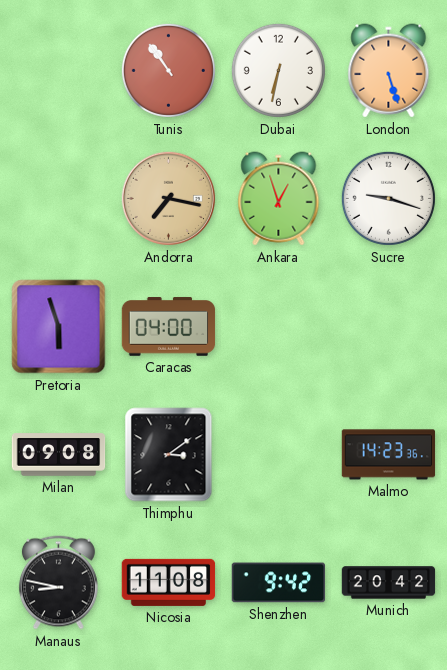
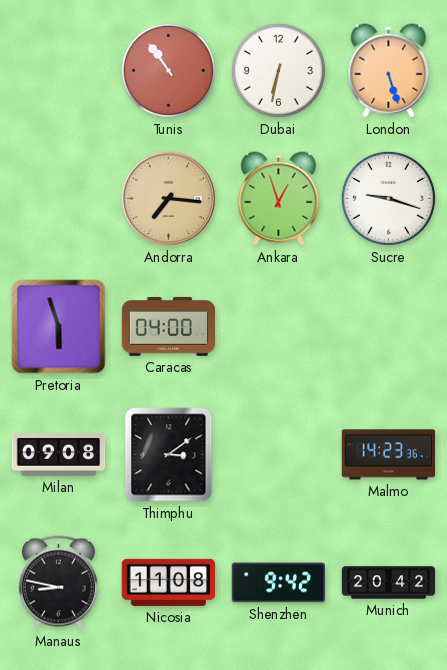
Andorra: 7:17 -> 7:16 (168, 198)
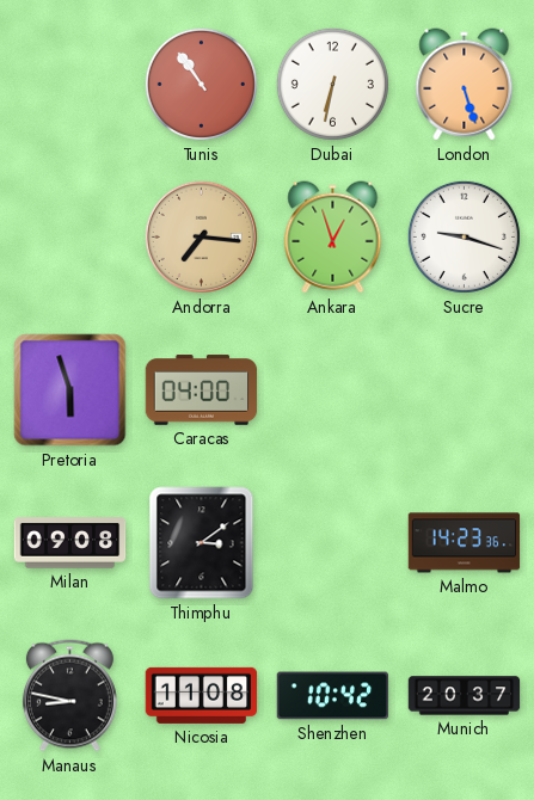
Shenzhen: 9:42 -> 10:42 (333, 696)
Munich: 20:42 -> 20:37 (465, 696)
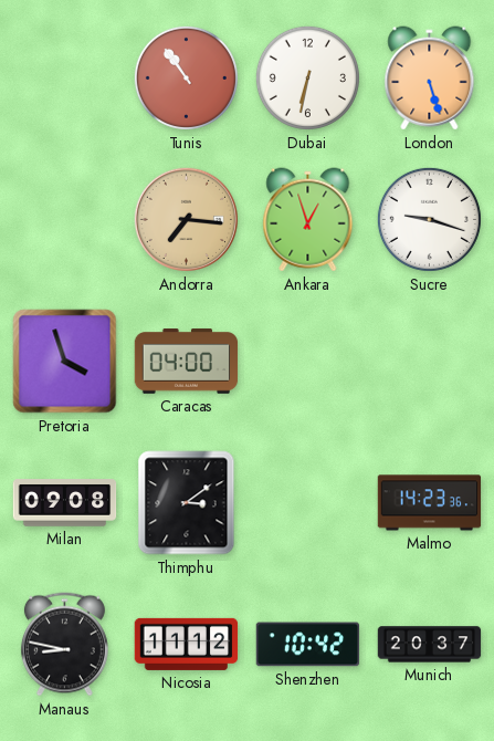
Pretoria: 5:57 -> 3:57 (65, 362)
Nicosia: 11:08 -> 11:12 (187, 644)
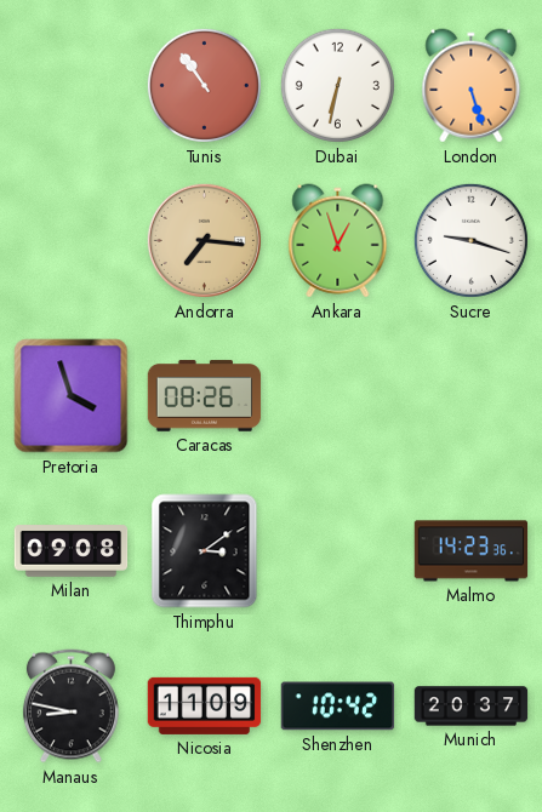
Caracas: 04:00 -> 08:26 (205, 396)
Nicosia: 11:12 -> 11:09 (205, 705)
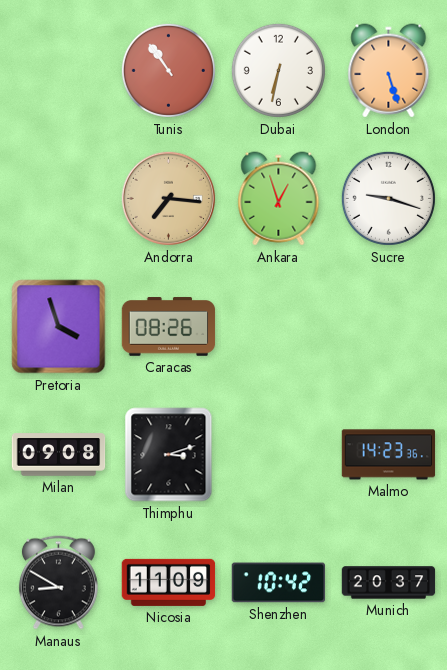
Thimphu: 3:09 -> 3:12 (169, 455)
Manaus: 8:47 -> 8:50 (58, 583)
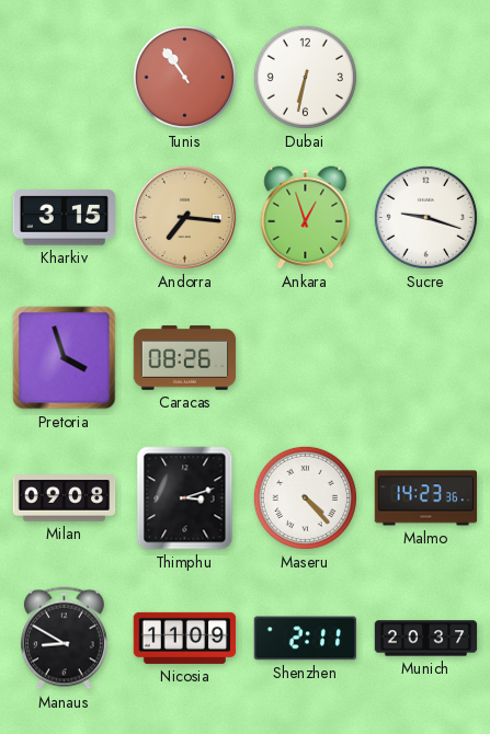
London: 5:27 -> none (389, 71)
Kharkiv: none -> 3:15 (65, 218)
Maseru: none -> 4:23 (305, 497)
Shenzhen: 10:42 -> 2:11 (306, 639)
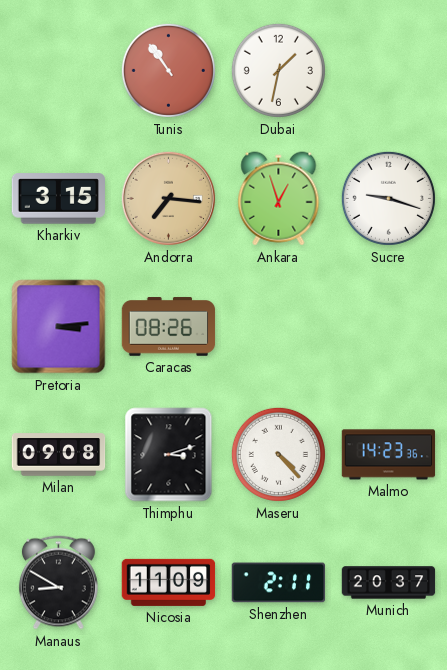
Dubai: 6:32 -> 1:32 (278, 70)
Pretoria: 3:57 -> 3:14 (59, 327)
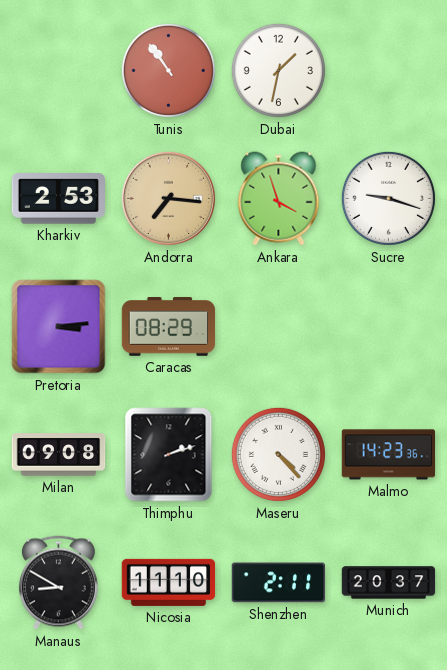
Kharkiv: 3:15 -> 2:53 (59, 199)
Ankara: 12:57 -> 3:57 (279, 199)
Caracas: 08:26 -> 08:29 (169, 327)
Thimphu: 3:12 -> 2:12 (169, 455)
Nicosia: 11:09 -> 11:10 (169, 582)
